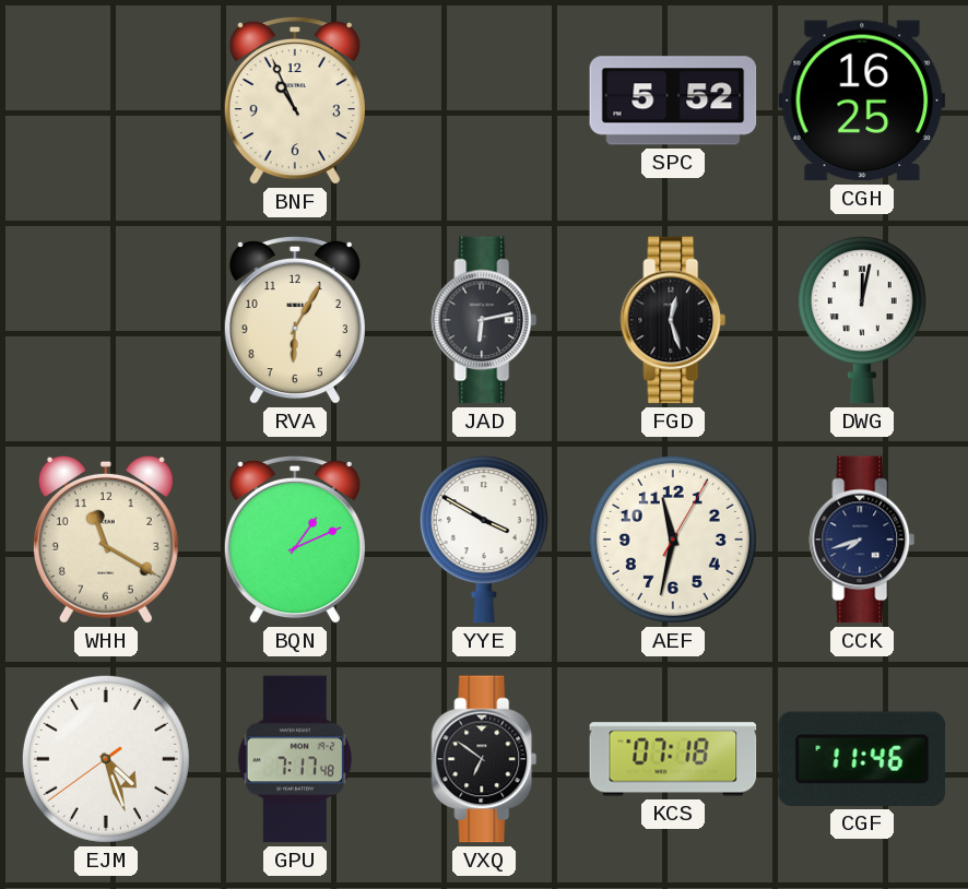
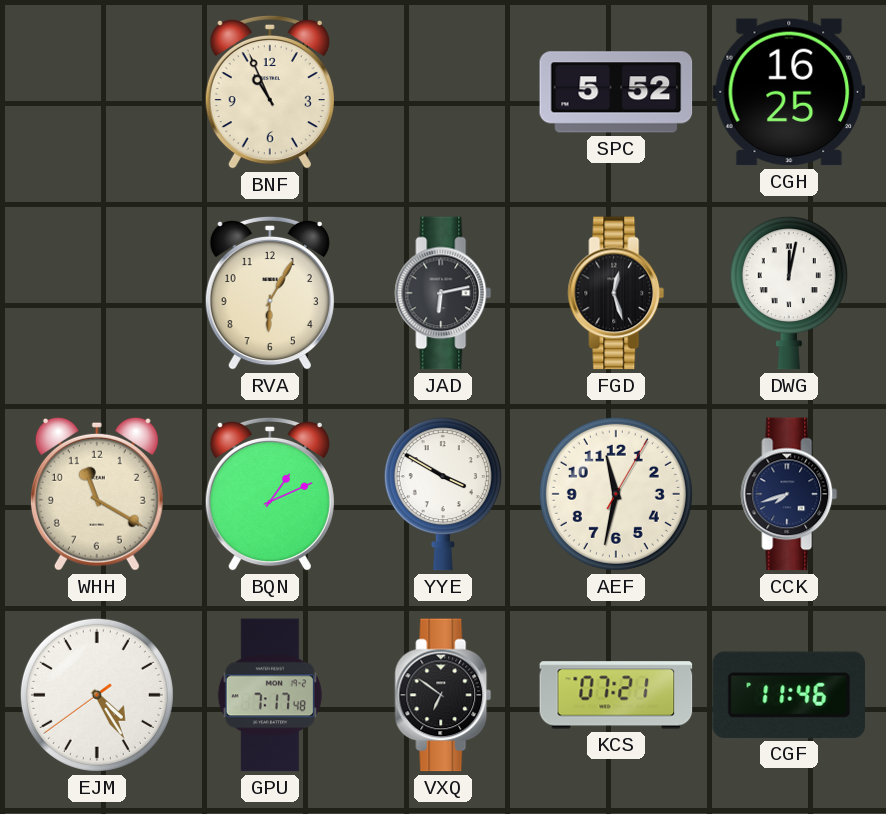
EJM: 4:26 -> 4:24 (97, 695)
KCS: 07:18 -> 07:21 (616, 695)
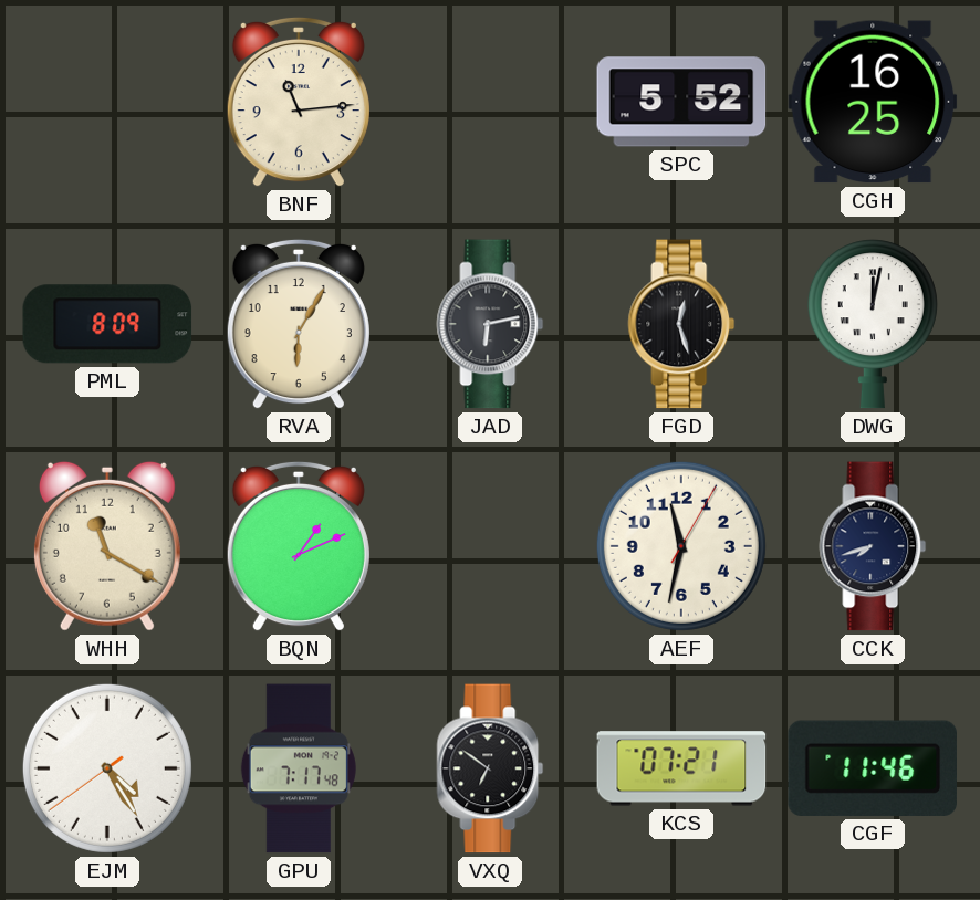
BNF: 10:56 -> 11:14 (299, 102)
PML: none -> 8:09 (107, 324)
YYE: 3:50 -> none (443, 494)
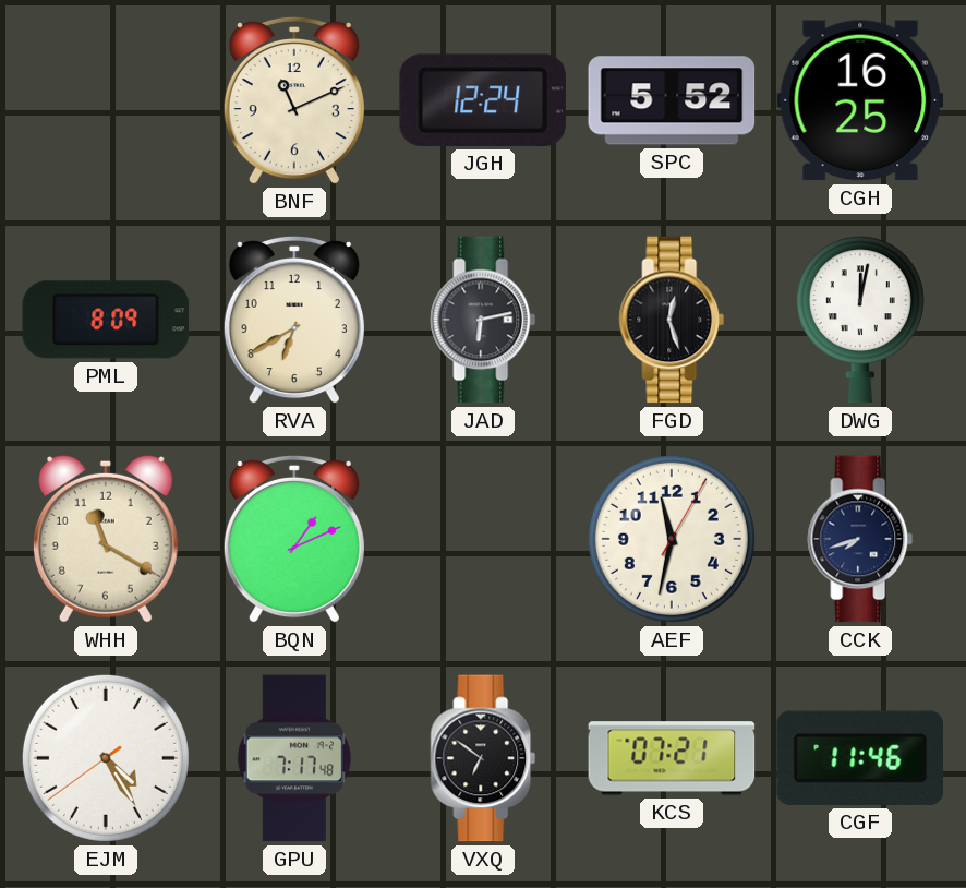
BNF: 11:14 -> 11:11 (294, 100)
JGH: none -> 12:24 (483, 100)
RVA: 6:05 -> 6:40 (294, 320)
